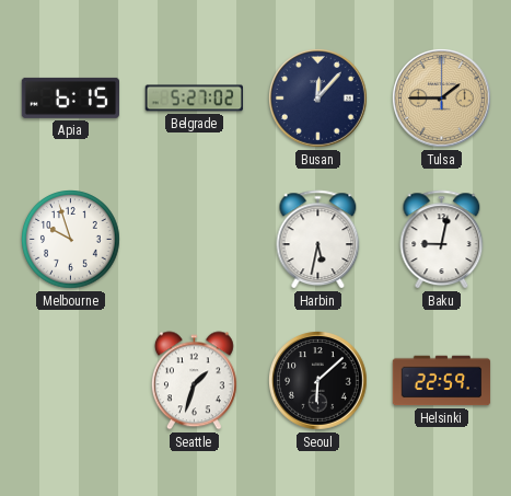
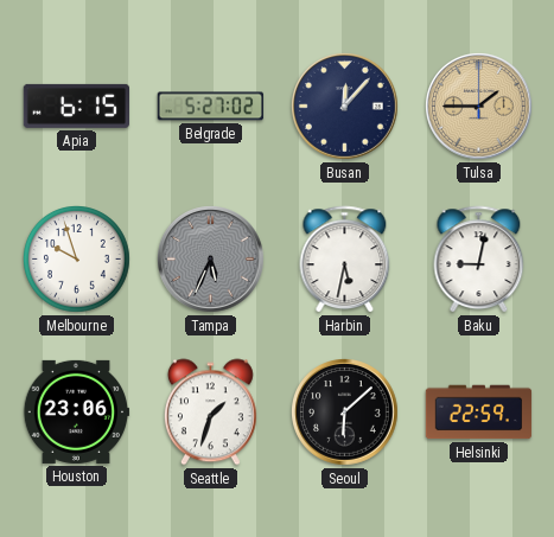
Tampa: none -> 5:34 (211, 260)
Houston: none -> 23:06 (76, 411)
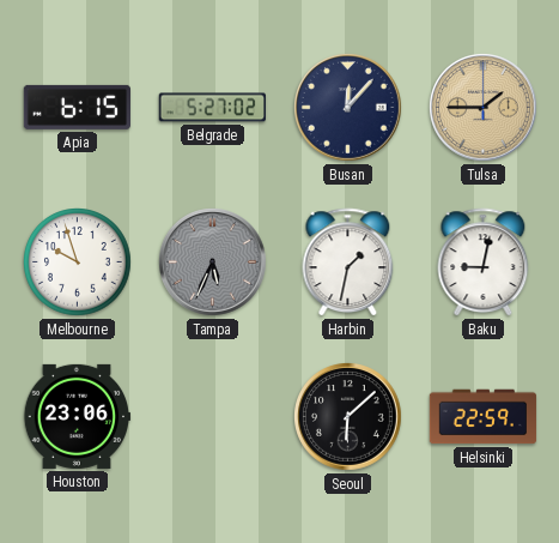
Harbin: 5:32 -> 1:32 (348, 263)
Seattle: 1:33 -> none (210, 413)
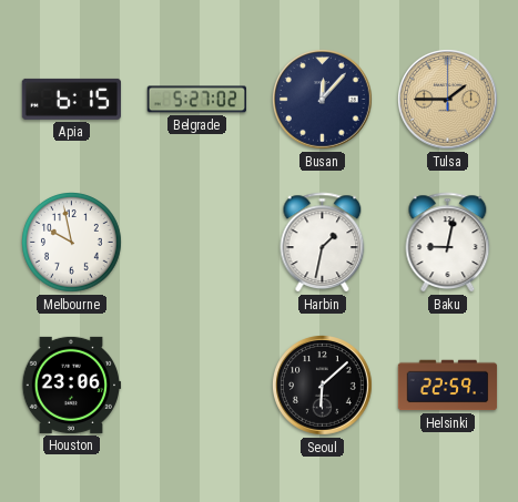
Melbourne: 9:57 -> 9:58 (72, 243)
Tampa: 5:34 -> none (213, 263)
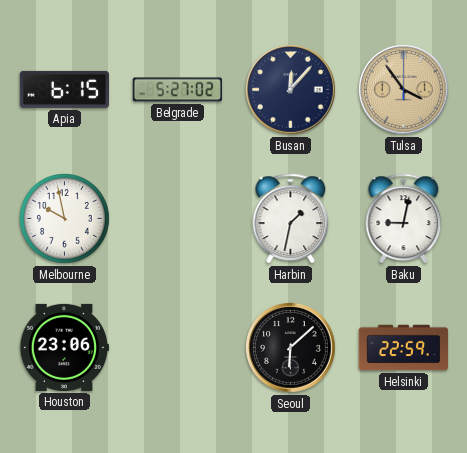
Tulsa: 1:45 -> 3:54 (404, 90)
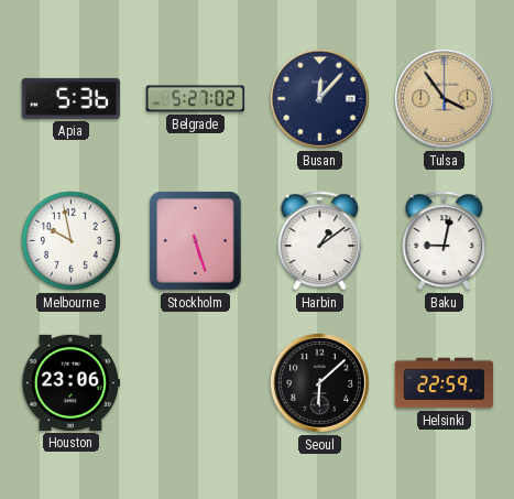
Apia: 6:15 -> 5:36 (70, 98)
Stockholm: none -> 5:27 (195, 241)
Harbin: 1:32 -> 1:09 (320, 241)
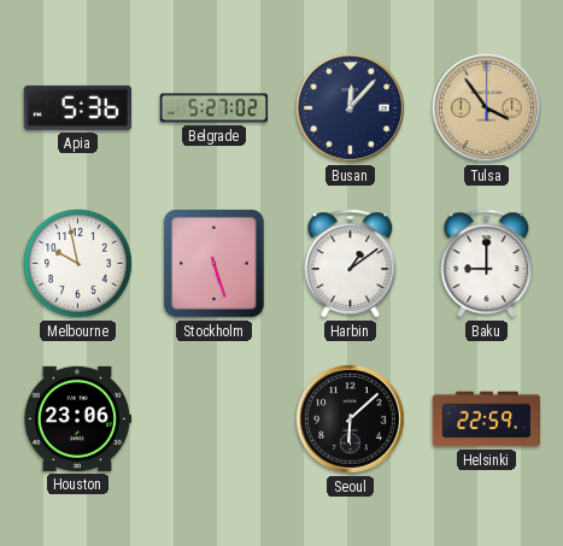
Baku: 9:02 -> 9:00 (487, 264)
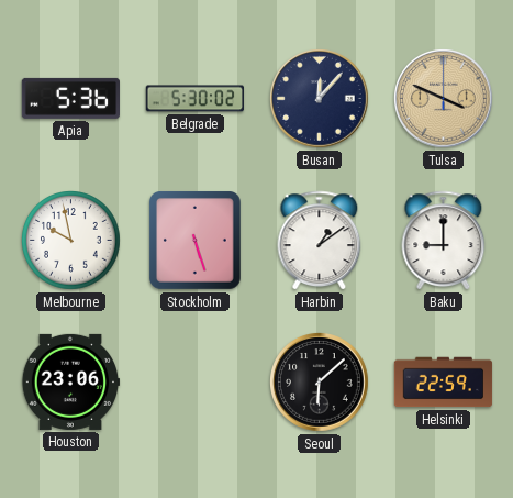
Belgrade: 5:27 -> 5:30 (194, 99)
Tulsa: 3:54 -> 3:49 (444, 99)
